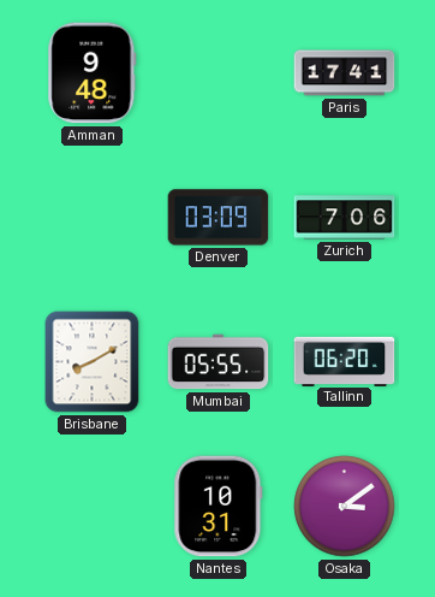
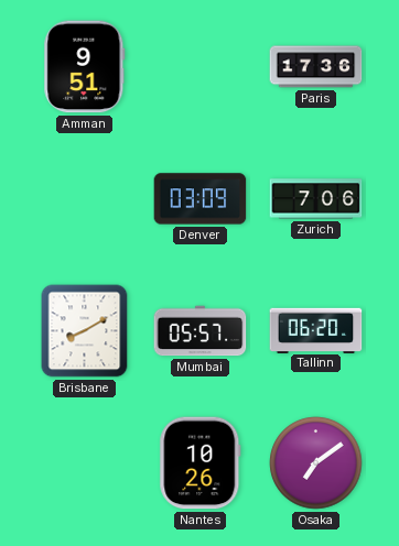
Amman: 9:48 -> 9:51 (85, 67)
Paris: 17:41 -> 17:36 (316, 67)
Mumbai: 05:55 -> 05:57 (201, 331)
Nantes: 10:31 -> 10:26 (201, 463)
Osaka: 3:09 -> 7:09 (316, 463)
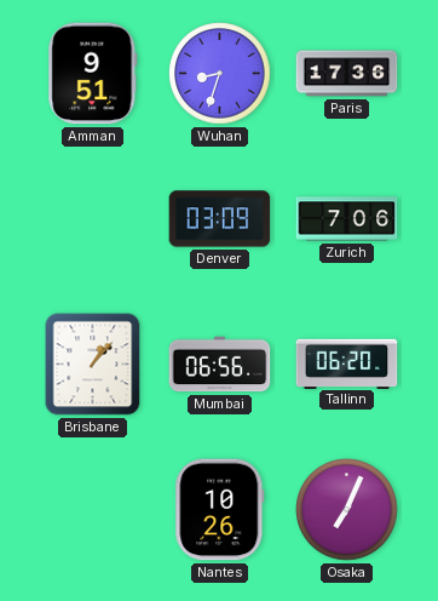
Wuhan: none -> 8:33 (220, 74)
Brisbane: 8:10 -> 1:07 (93, 365)
Mumbai: 05:57 -> 06:56 (220, 365)
Osaka: 7:09 -> 7:04 (347, 510)
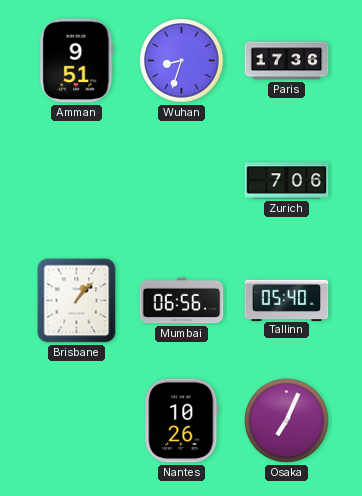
Denver: 03:09 -> none (220, 219)
Tallinn: 06:20 -> 05:40 (287, 300)
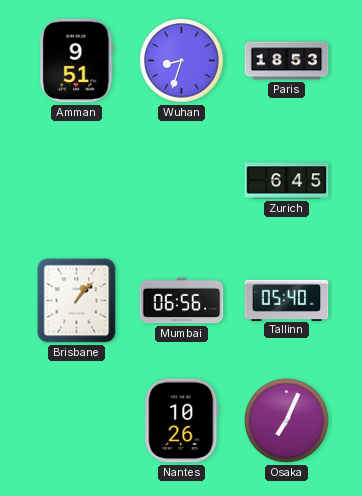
Paris: 17:36 -> 18:53 (287, 61)
Zurich: 7:06 -> 6:45 (287, 181)
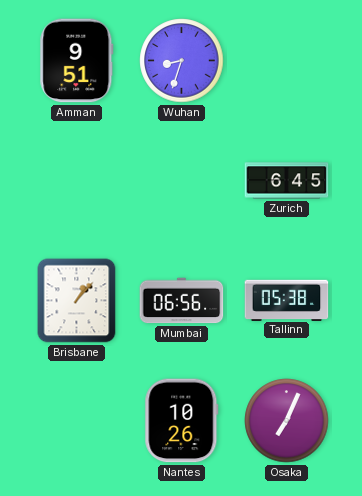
Paris: 18:53 -> none (287, 61)
Tallinn: 05:40 -> 05:38 (287, 300)
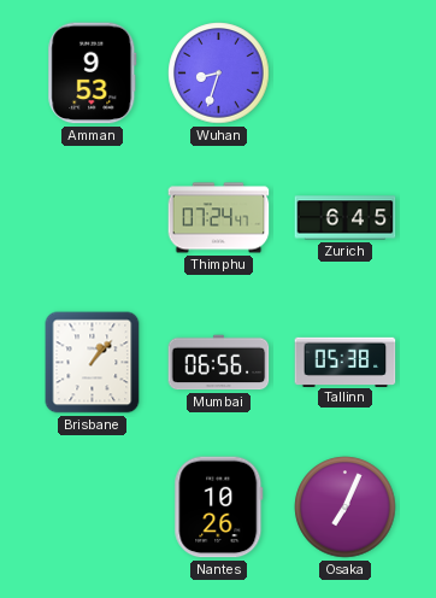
Amman: 9:51 -> 9:53 (93, 74)
Thimphu: none -> 07:24 (219, 218)
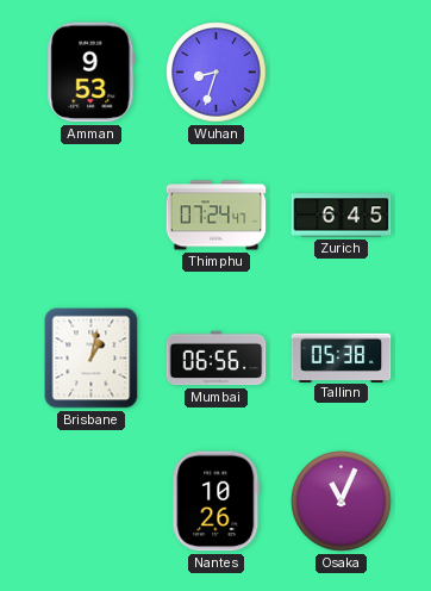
Brisbane: 1:07 -> 1:02 (92, 359)
Osaka: 7:04 -> 11:04 (342, 502)
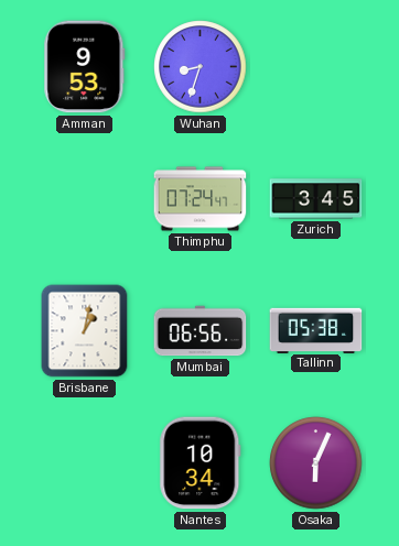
Zurich: 6:45 -> 3:45 (316, 199)
Nantes: 10:26 -> 10:34 (201, 463)
Osaka: 11:04 -> 6:04 (316, 463)
